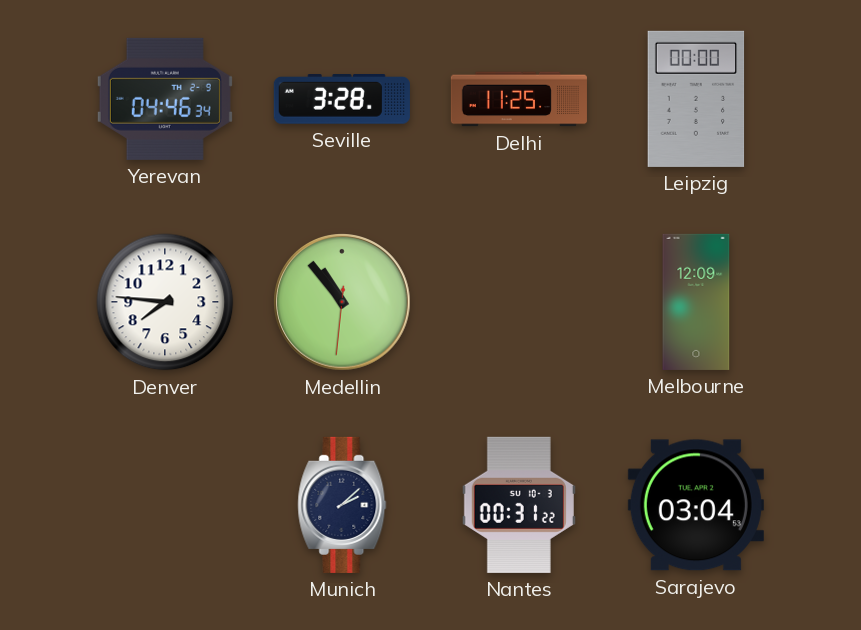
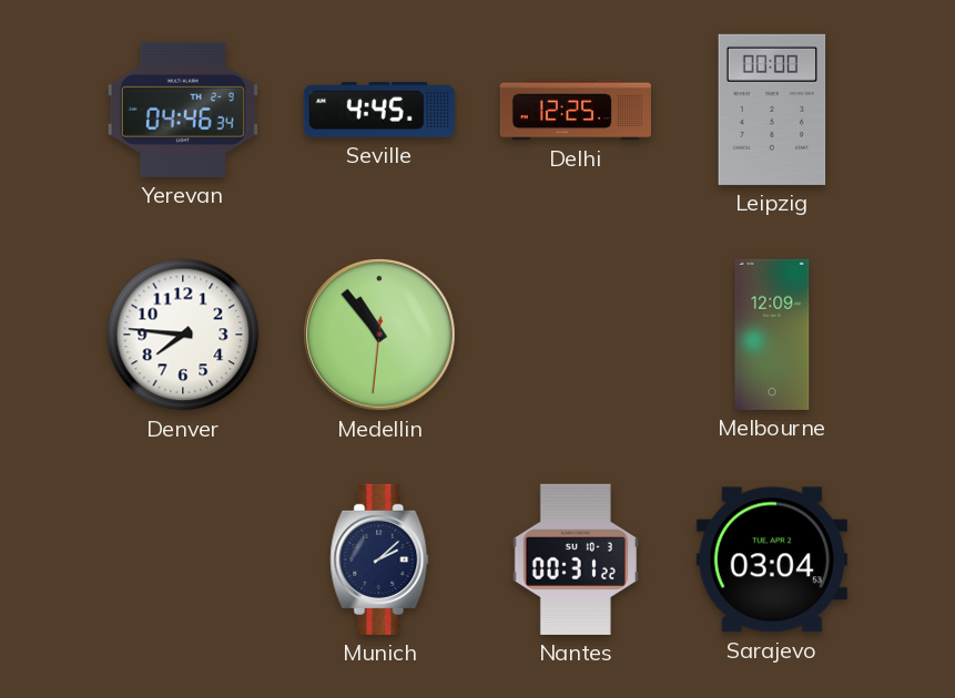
Seville: 3:28 -> 4:45 (379, 111)
Delhi: 11:25 -> 12:25 (576, 110)
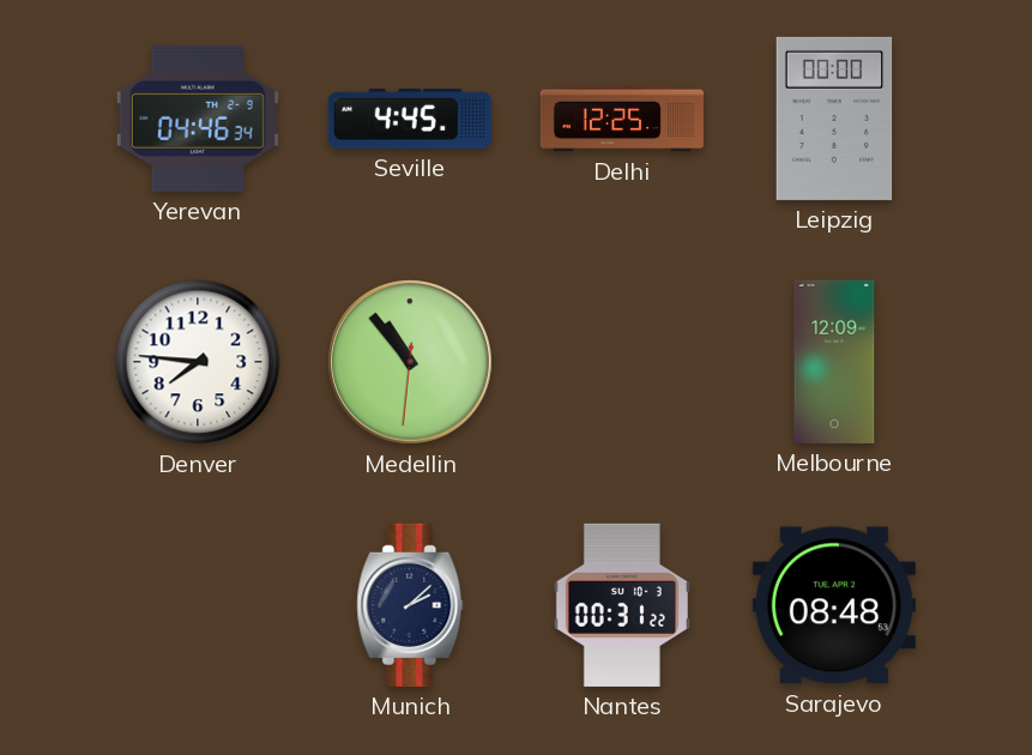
Sarajevo: 03:04 -> 08:48 (834, 605)
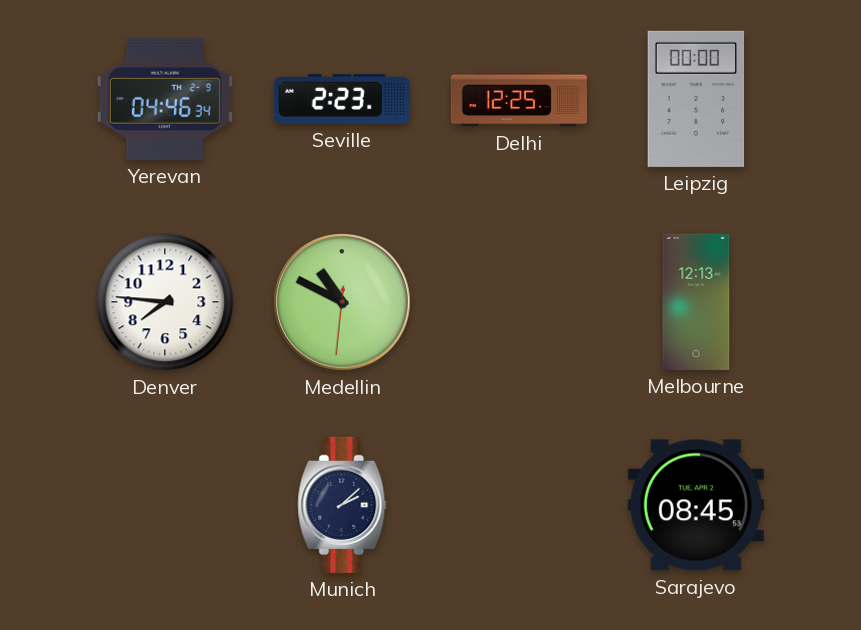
Seville: 4:45 -> 2:23 (342, 100)
Medellin: 10:53 -> 10:49 (342, 302)
Melbourne: 12:09 -> 12:13 (696, 302)
Nantes: 00:31 -> none (622, 605)
Sarajevo: 08:48 -> 08:45 (696, 505)
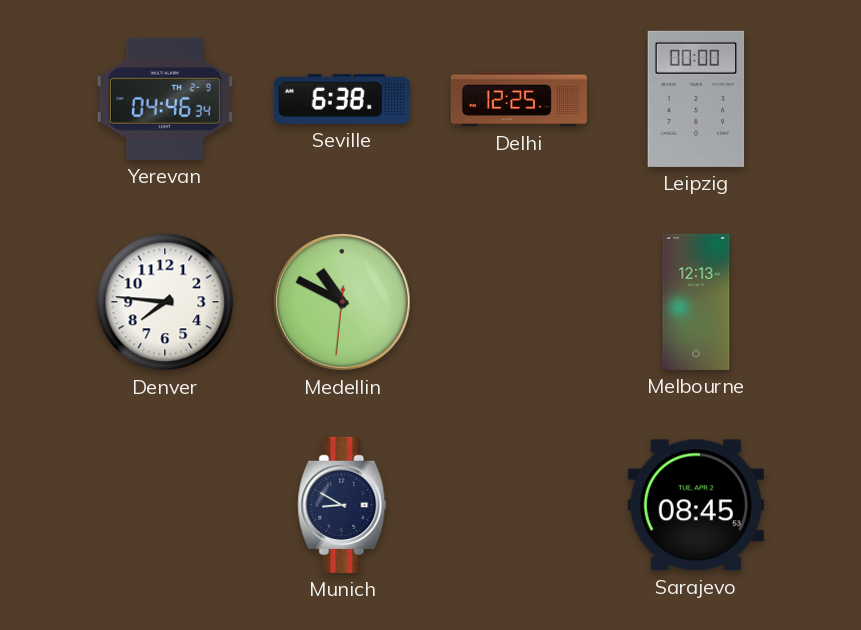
Seville: 2:23 -> 6:38 (342, 100)
Munich: 2:08 -> 8:50 (342, 505)
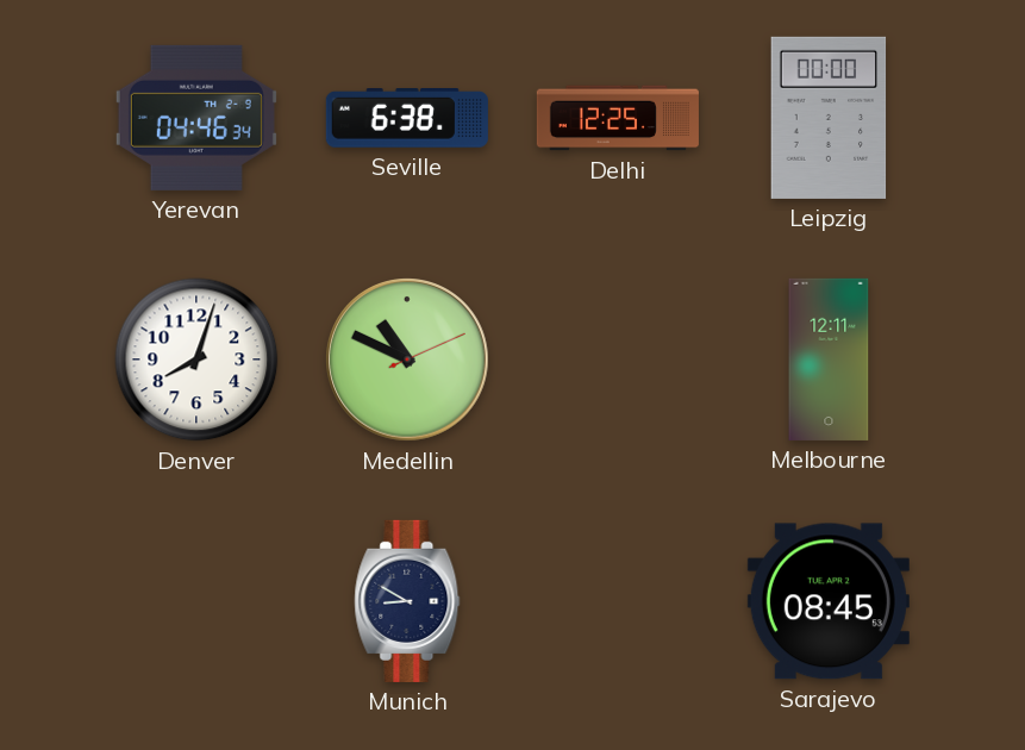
Denver: 7:46 -> 8:03 (196, 360)
Medellin: 10:49:31 -> 10:49:11 (407, 360)
Melbourne: 12:13 -> 12:11 (829, 360)
